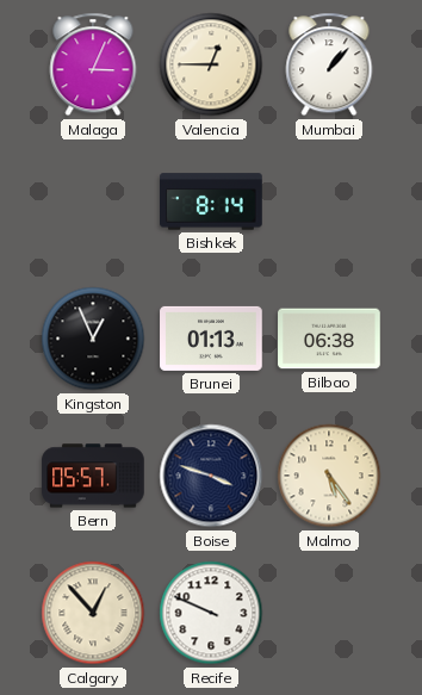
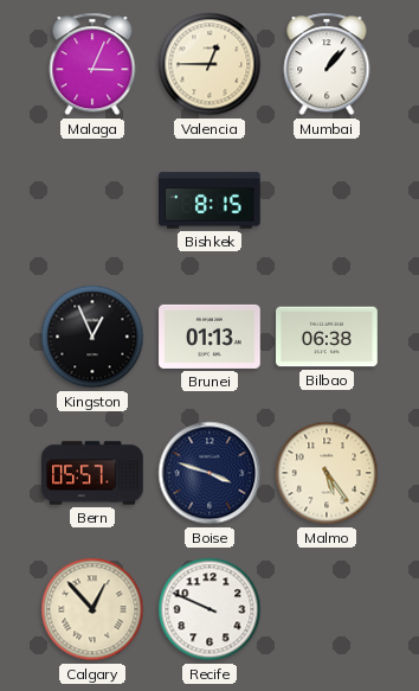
Bishkek: 8:14 -> 8:15 (211, 200)
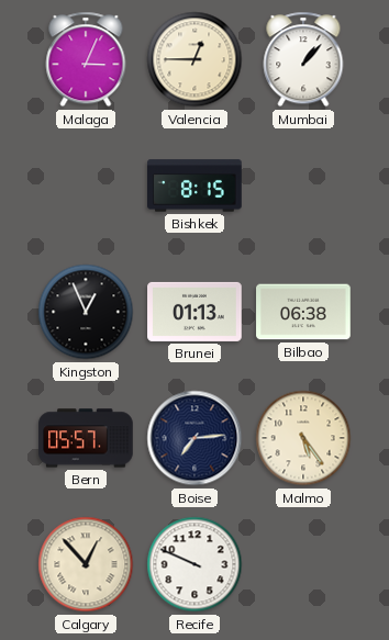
Boise: 3:48 -> 7:14 (194, 438)
